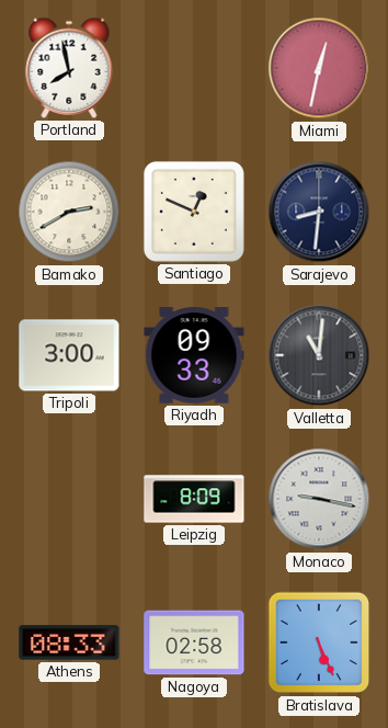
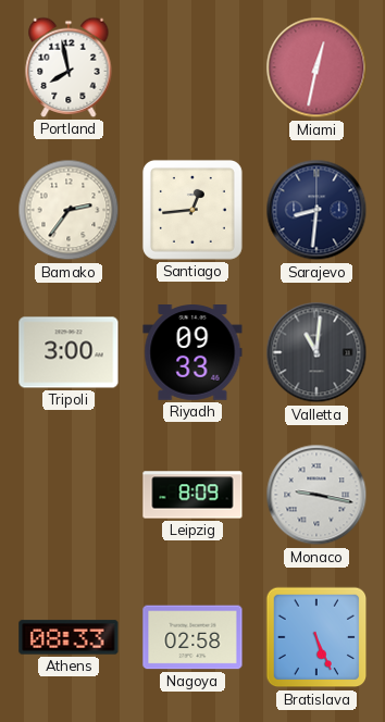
Bamako: 2:40 -> 2:36 (69, 210)
Santiago: 12:49 -> 12:44 (192, 210)
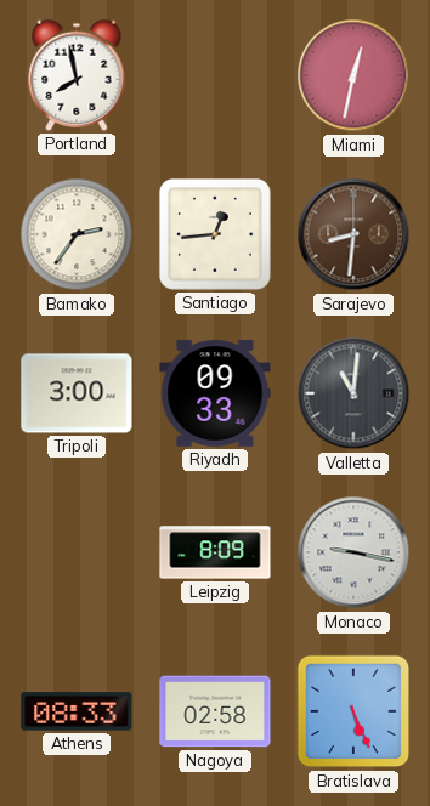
Sarajevo dial: navy -> brown (353, 234)
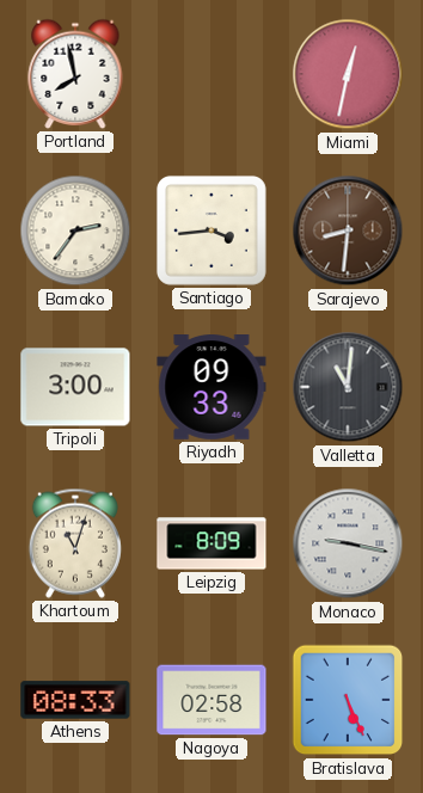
Santiago: 12:44 -> 3:44 (211, 230)
Khartoum: none -> 11:03 (75, 543)
